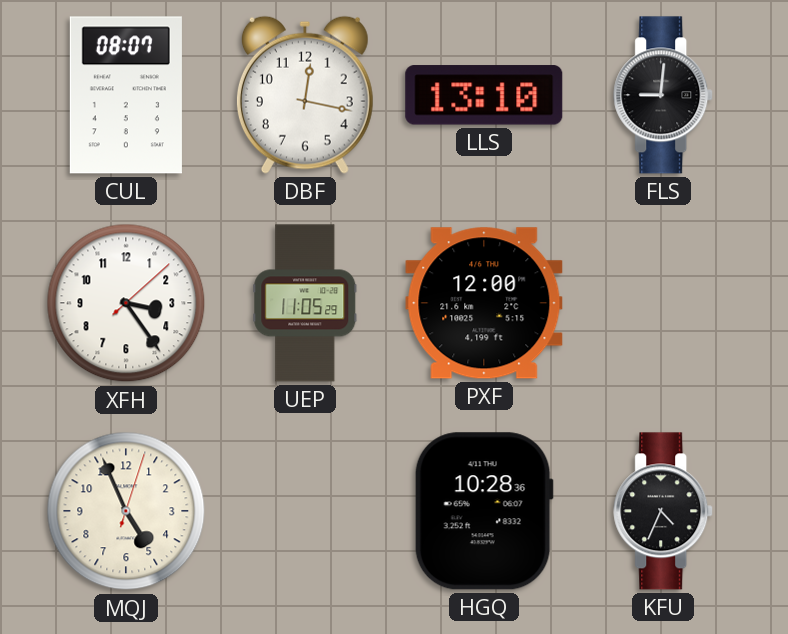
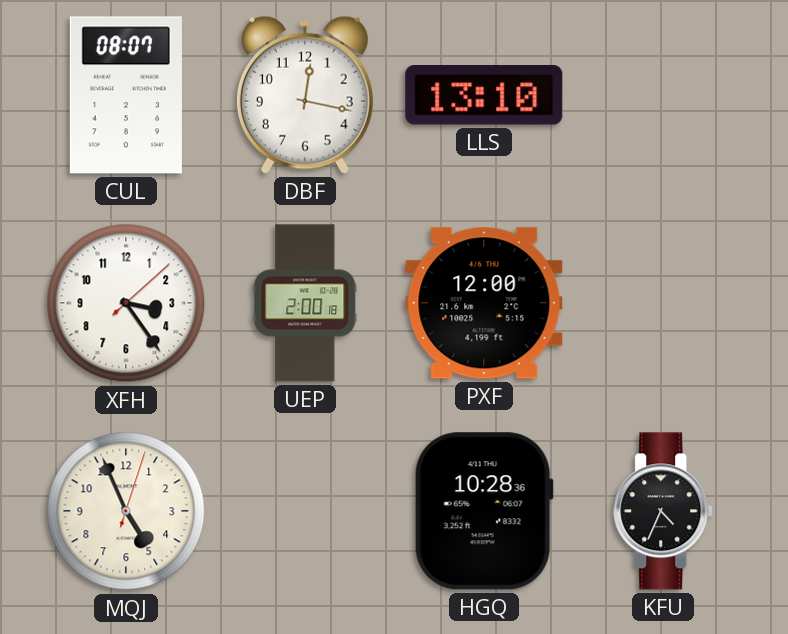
FLS: 9:01 -> none (664, 95)
UEP: 11:05 -> 2:00 (305, 303)
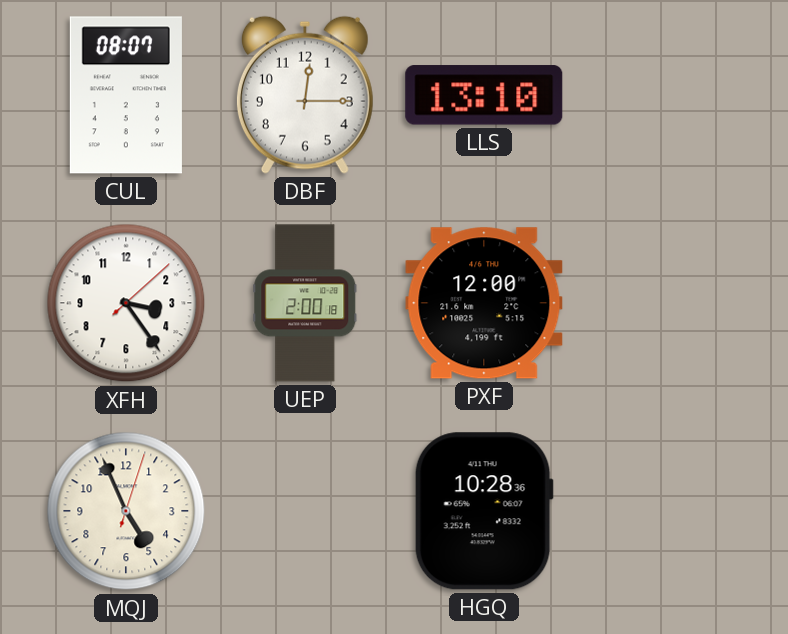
DBF: 12:17 -> 12:15 (305, 95)
KFU: 4:34 -> none (664, 511)
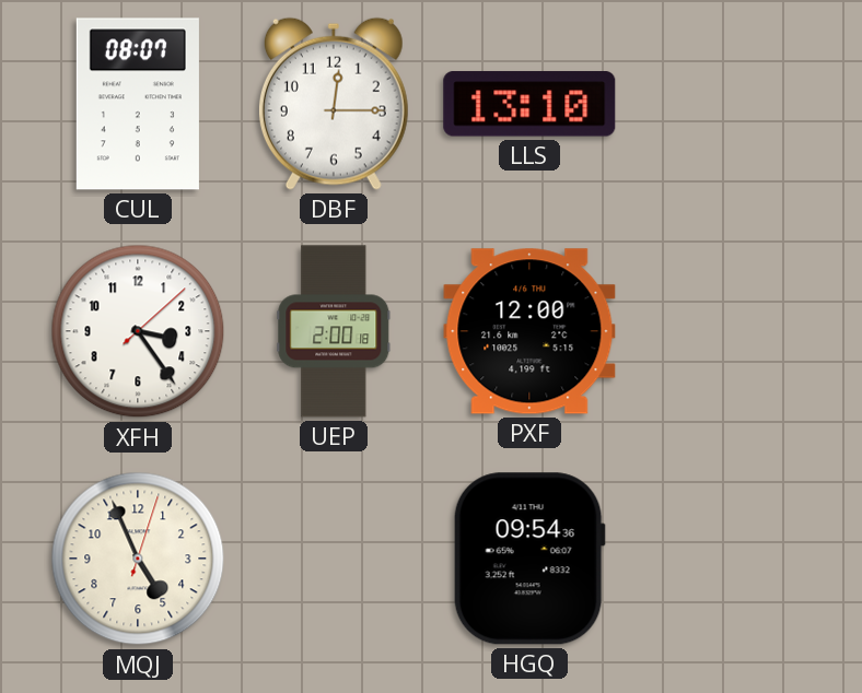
HGQ: 10:28 -> 09:54 (529, 559)
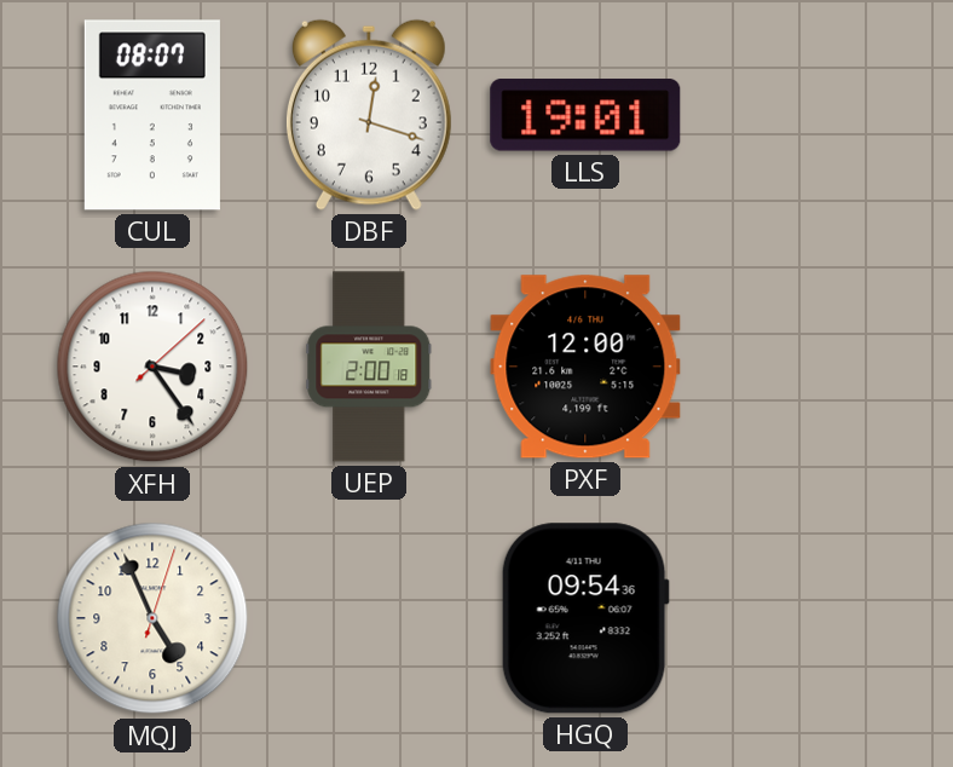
DBF: 12:15 -> 12:18 (369, 115)
LLS: 13:10 -> 19:01 (585, 115)
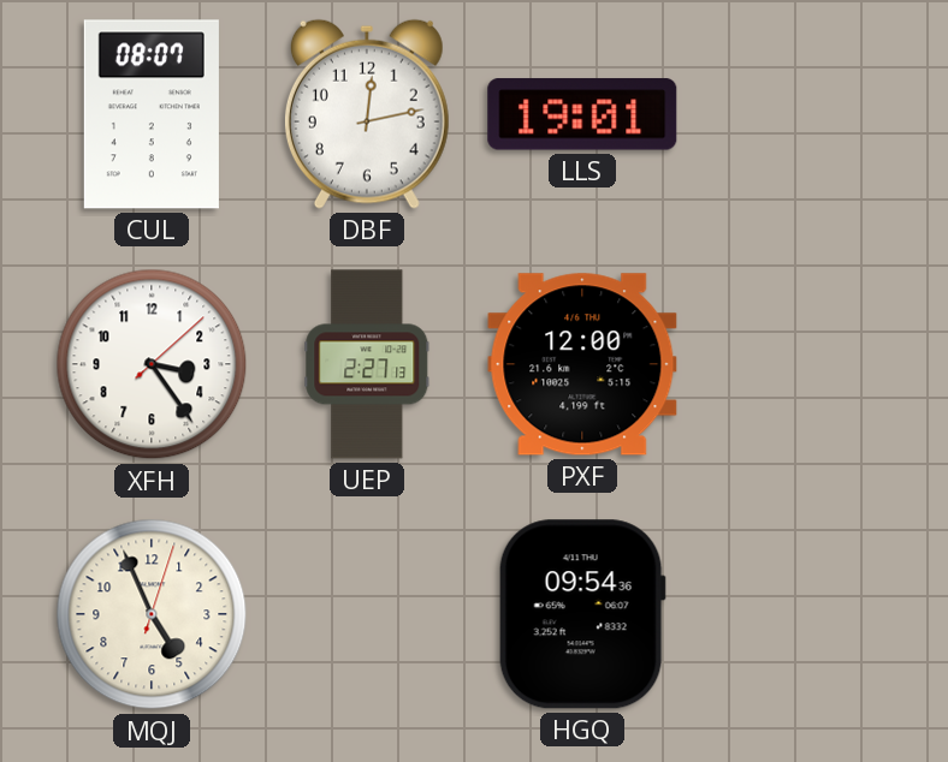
DBF: 12:18 -> 12:13 (367, 114)
UEP: 2:00 -> 2:27 (367, 364)
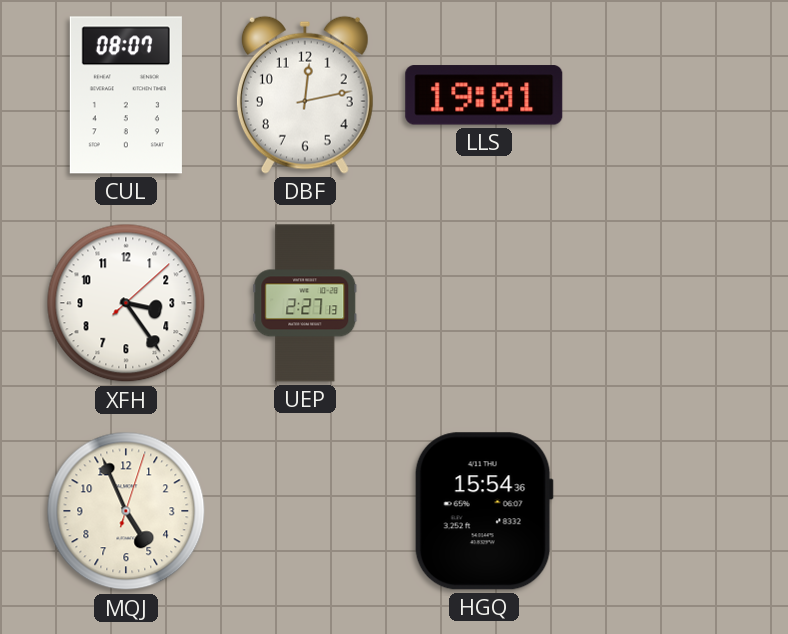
PXF: 12:00 -> none (582, 364)
HGQ: 09:54 -> 15:54 (484, 511)
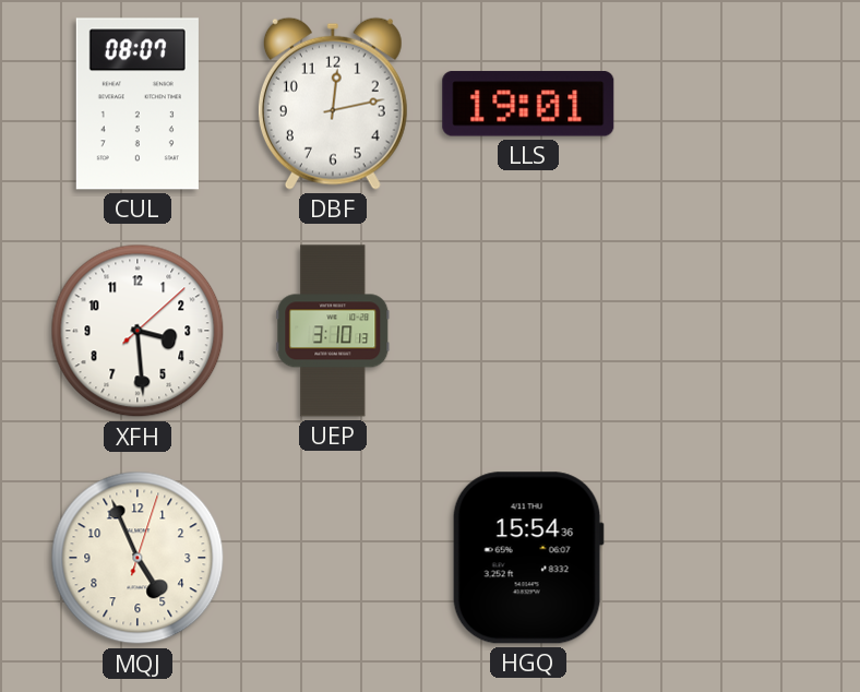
XFH: 3:24 -> 3:29 (138, 331)
UEP: 2:27 -> 3:10 (333, 331)
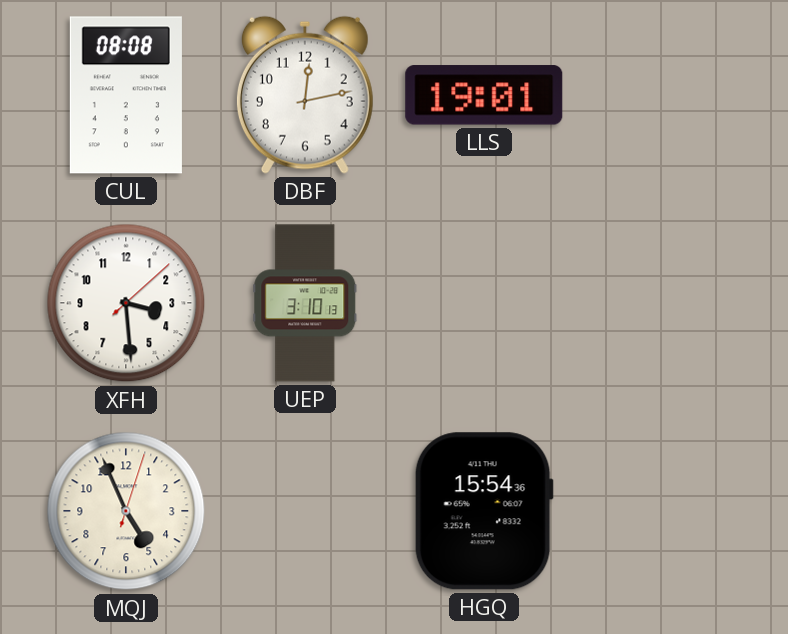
CUL: 08:07 -> 08:08 (126, 95)
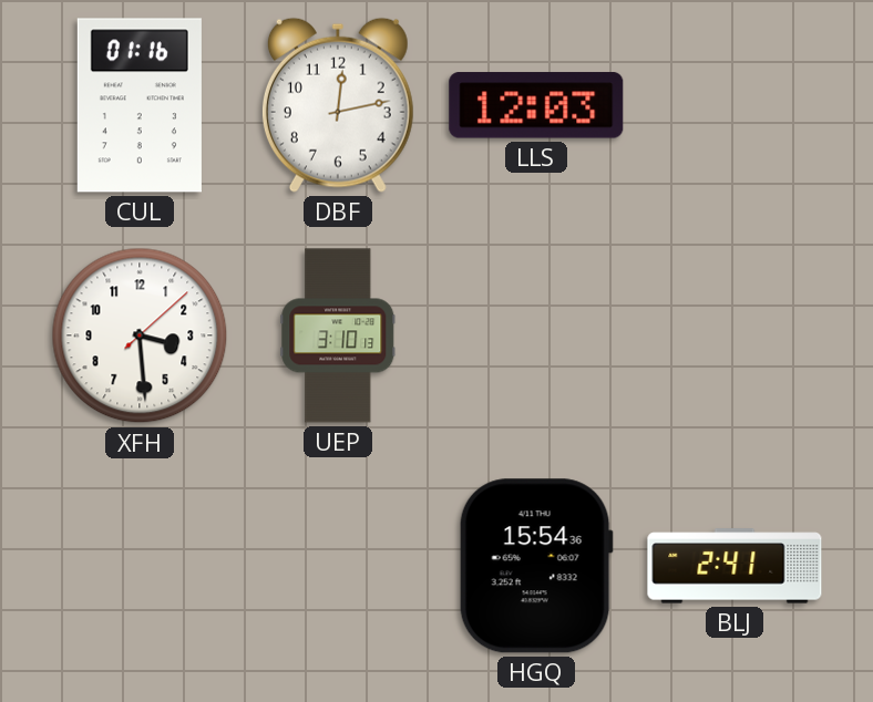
CUL: 08:08 -> 01:16 (140, 105)
LLS: 19:01 -> 12:03 (536, 105)
MQJ: 4:56 -> none (126, 511)
BLJ: none -> 2:41 (735, 566)
